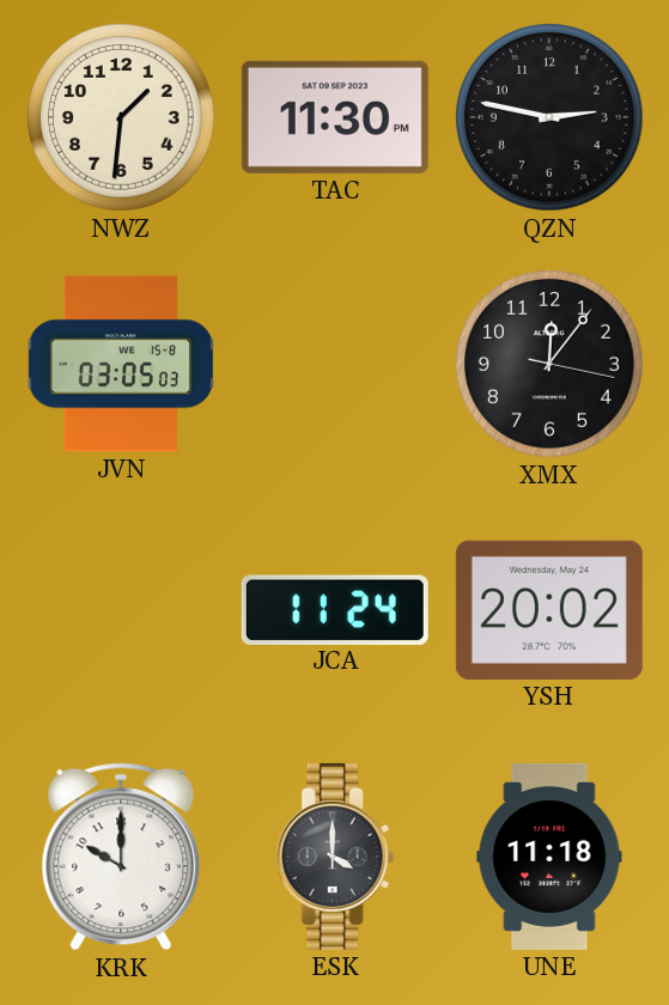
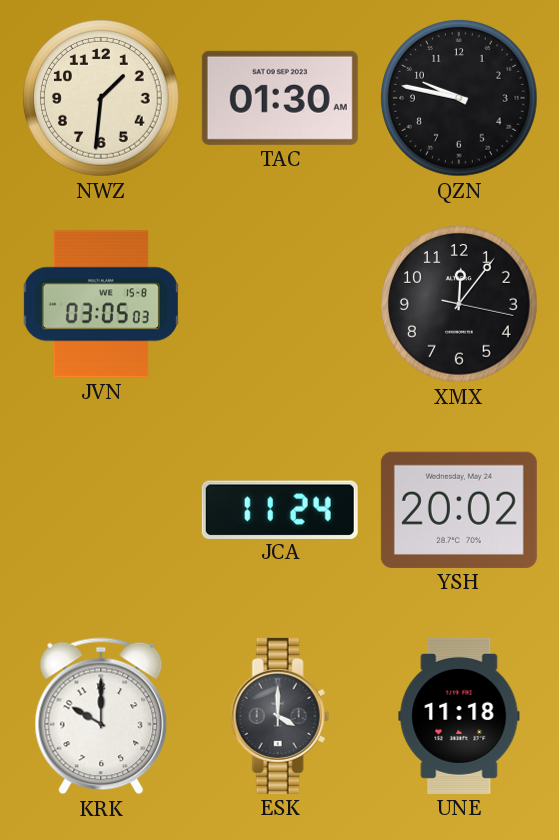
TAC: 11:30 -> 01:30 (280, 98)
QZN: 2:47 -> 9:47 (460, 99)
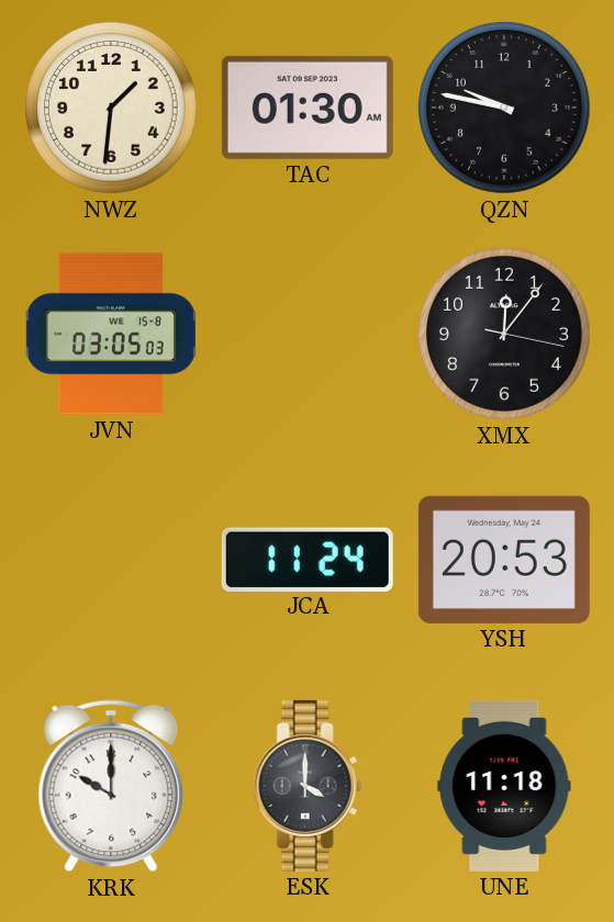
YSH: 20:02 -> 20:53 (504, 560)
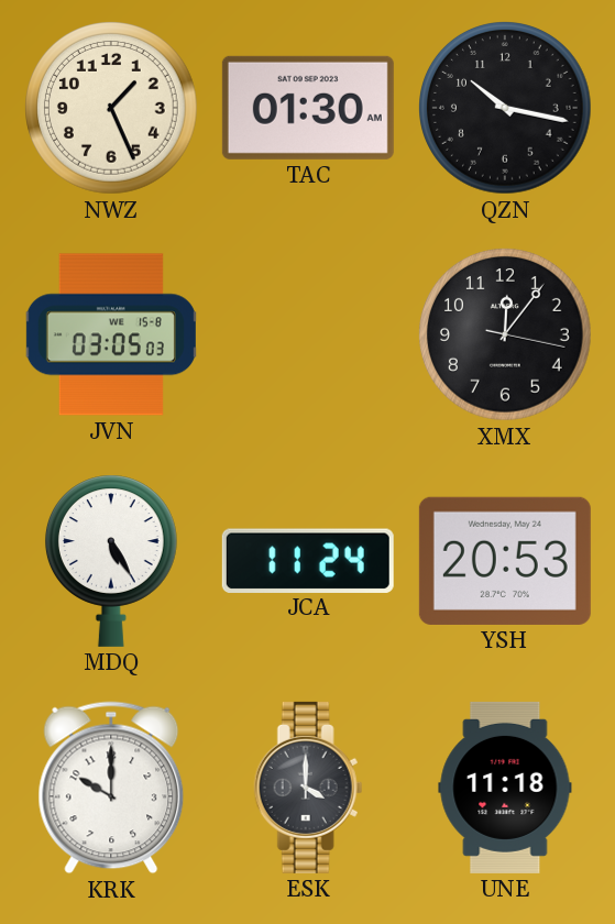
NWZ: 1:31 -> 1:26 (112, 109)
QZN: 9:47 -> 10:17 (506, 109)
MDQ: none -> 5:25 (111, 561)
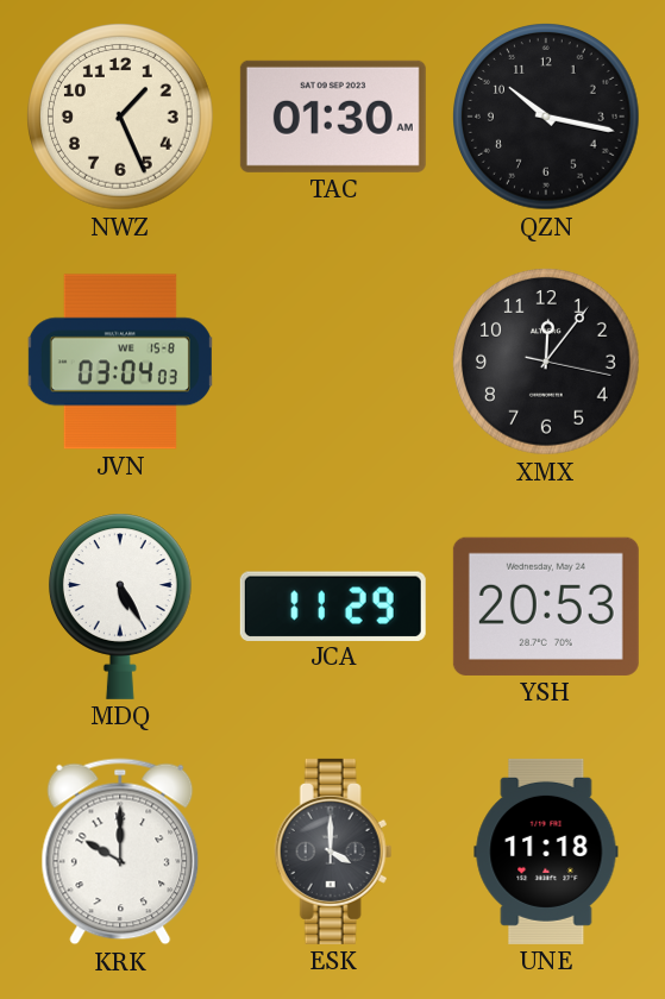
JVN: 03:05 -> 03:04 (120, 362)
JCA: 11:24 -> 11:29 (333, 605)
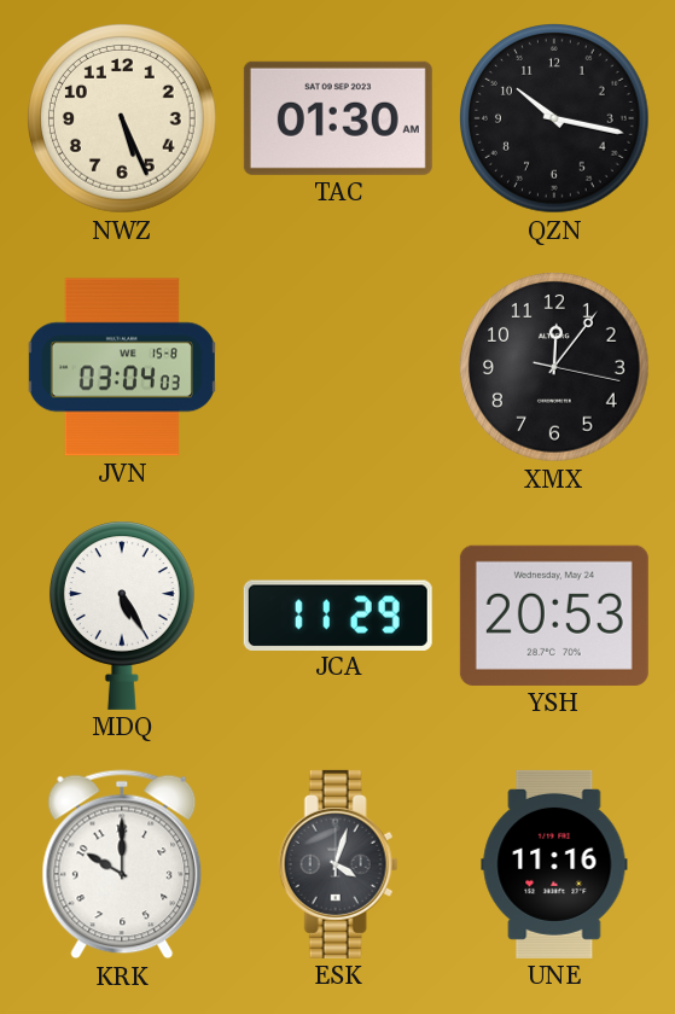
NWZ: 1:26 -> 5:26 (123, 120)
ESK: 4:00 -> 4:03 (338, 864)
UNE: 11:18 -> 11:16 (554, 864)
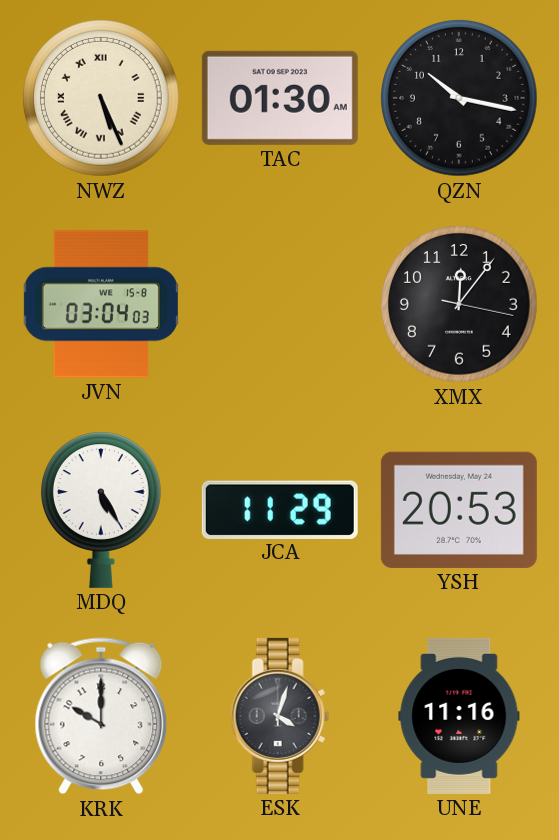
NWZ numerals: Arabic -> Roman (102, 99)
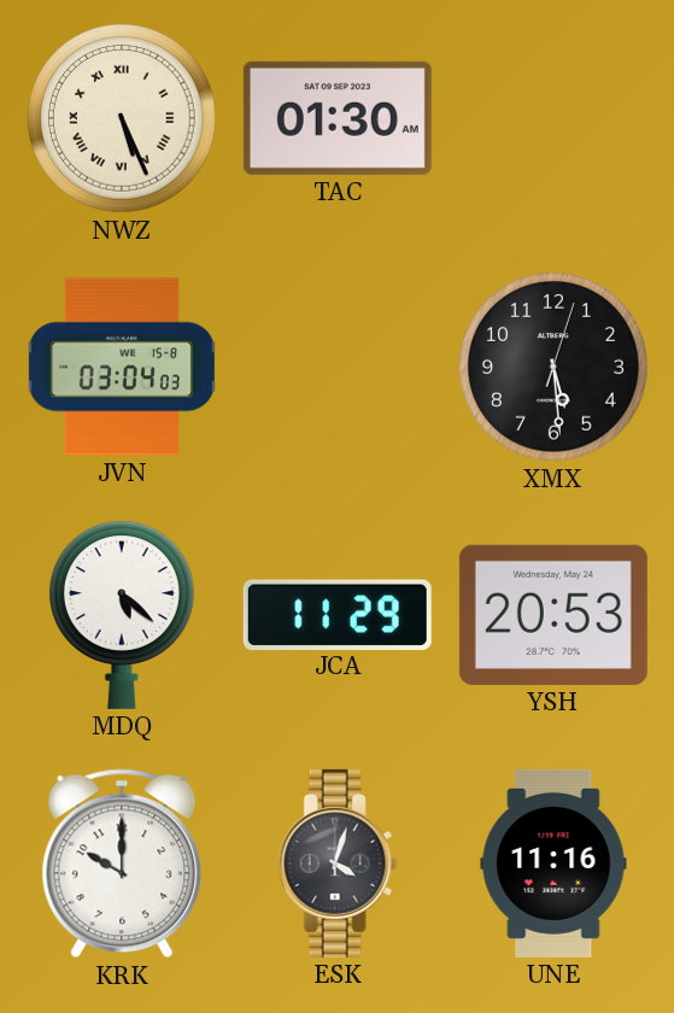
QZN: 10:17 -> none (460, 99)
XMX: 12:06 -> 5:29 (555, 368)
MDQ: 5:25 -> 5:22 (122, 615)
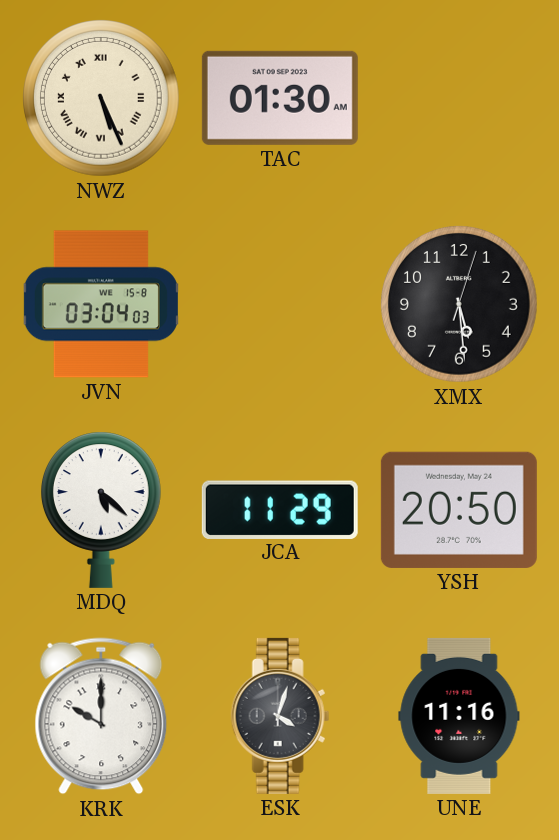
YSH: 20:53 -> 20:50 (459, 510)
